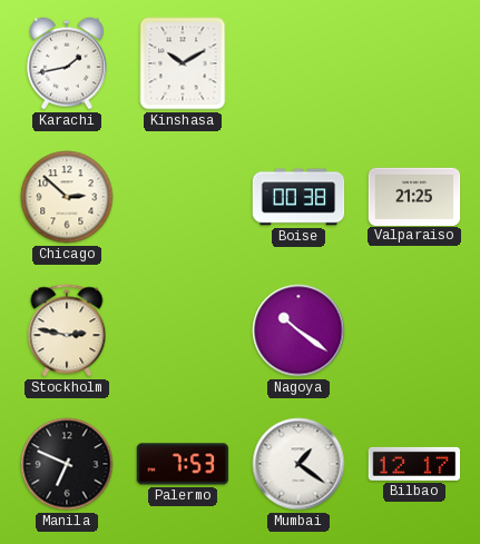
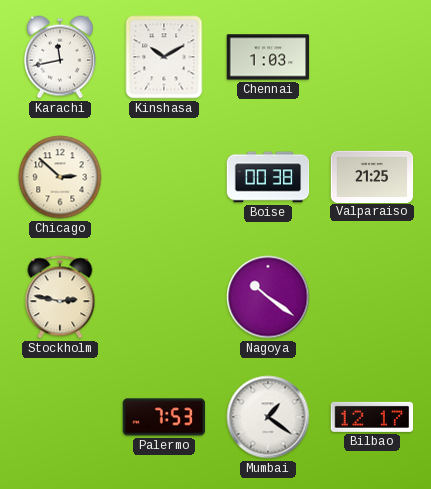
Karachi: 1:43 -> 11:43 (60, 57)
Chennai: none -> 1:03 (268, 57)
Manila: 6:49 -> none (67, 464)
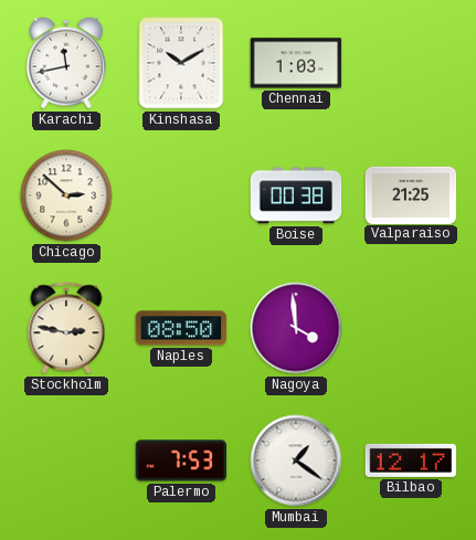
Naples: none -> 08:50 (181, 328)
Nagoya: 10:21 -> 3:59 (296, 328)
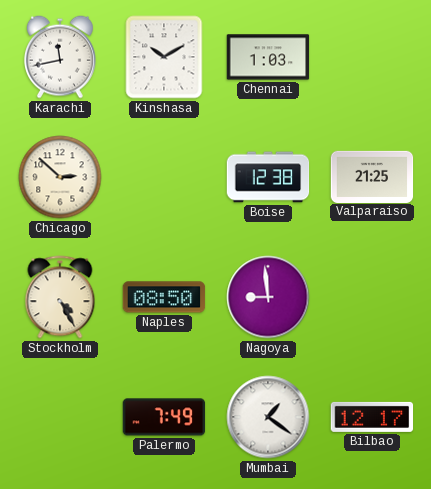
Boise: 00:38 -> 12:38 (268, 177)
Stockholm: 2:47 -> 4:25 (60, 297)
Nagoya: 3:59 -> 8:59 (268, 297)
Palermo: 7:53 -> 7:49 (164, 417)
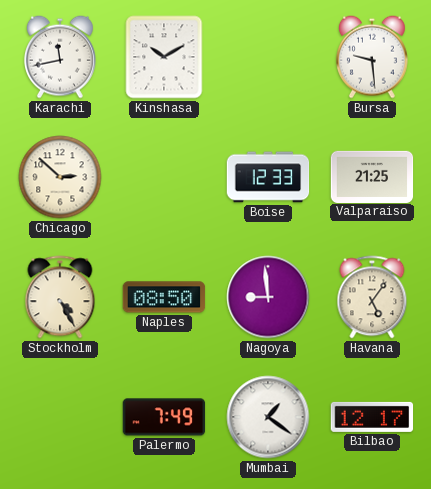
Chennai: 1:03 -> none (268, 57)
Bursa: none -> 9:29 (372, 57)
Boise: 12:38 -> 12:33 (268, 177)
Havana: none -> 5:06 (372, 297)
